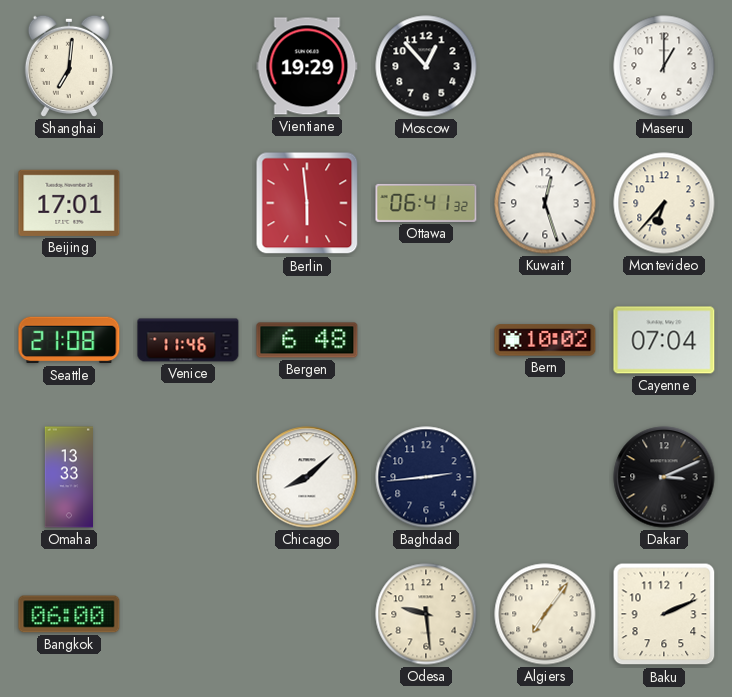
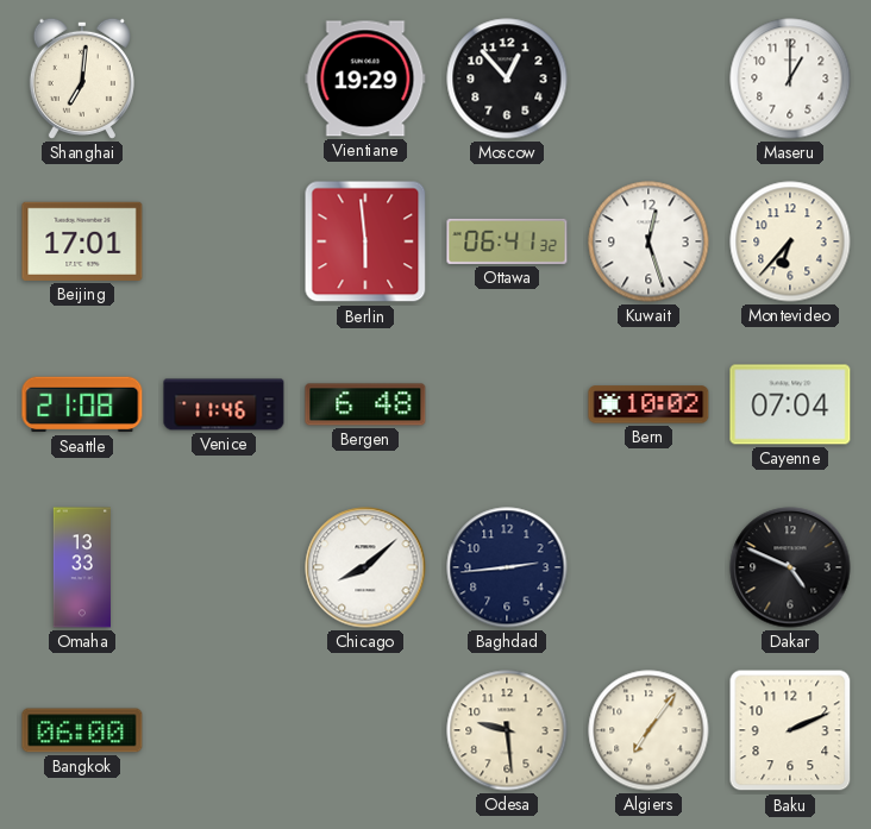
Dakar: 3:11 -> 4:49 (790, 567)
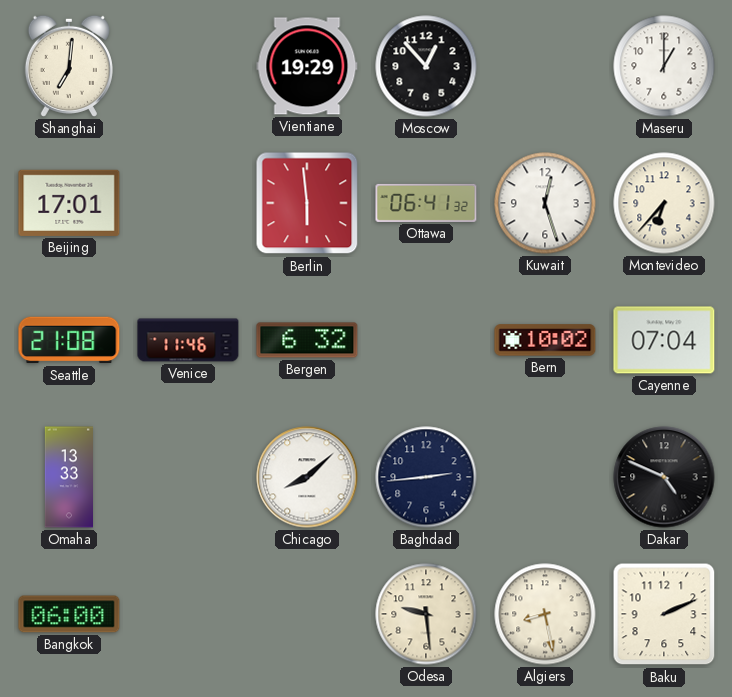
Bergen: 6:48 -> 6:32 (307, 340)
Algiers: 7:06 -> 8:28 (545, 614)
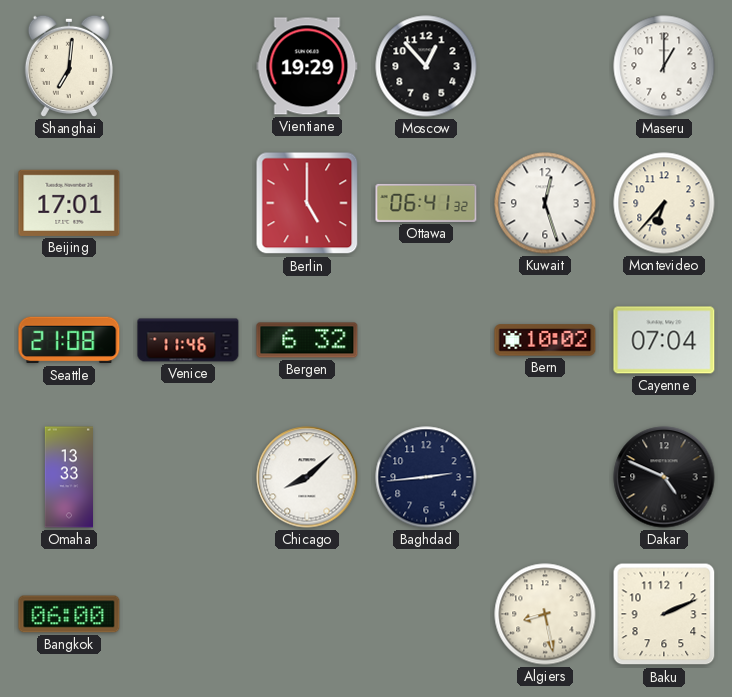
Berlin: 5:59 -> 5:00 (307, 203)
Odesa: 9:29 -> none (426, 614)
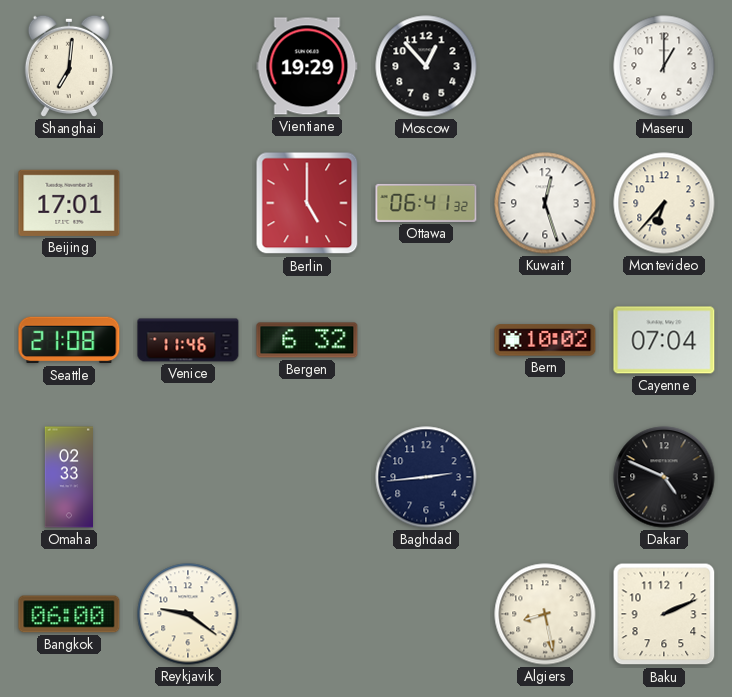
Omaha: 13:33 -> 02:33 (68, 477)
Chicago: 8:08 -> none (307, 477)
Reykjavik: none -> 9:21 (188, 614)
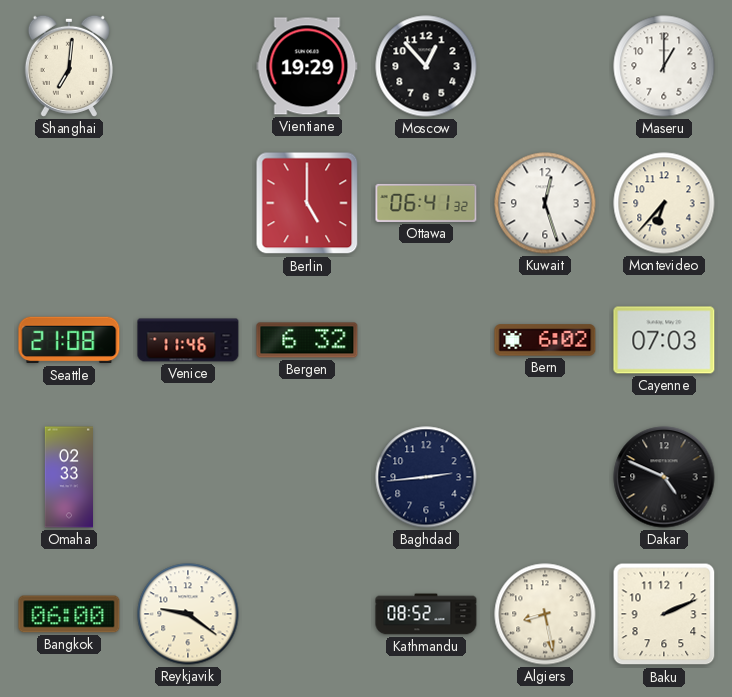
Beijing: 17:01 -> none (69, 203)
Bern: 10:02 -> 6:02 (545, 340)
Cayenne: 07:04 -> 07:03 (664, 340)
Kathmandu: none -> 08:52 (426, 614)
